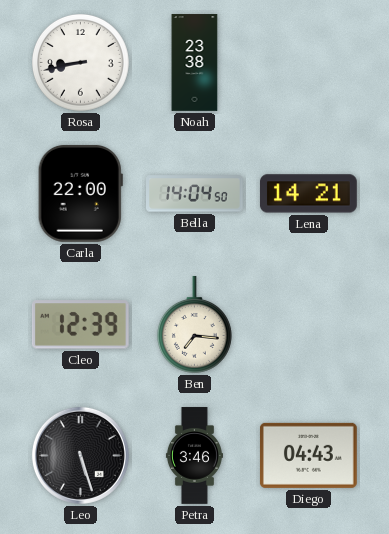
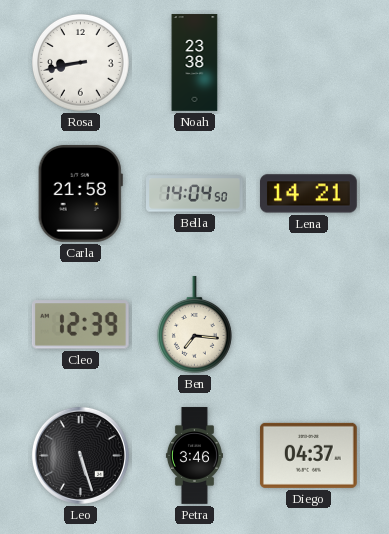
Carla: 22:00 -> 21:58 (80, 193)
Diego: 04:43 -> 04:37 (308, 455)
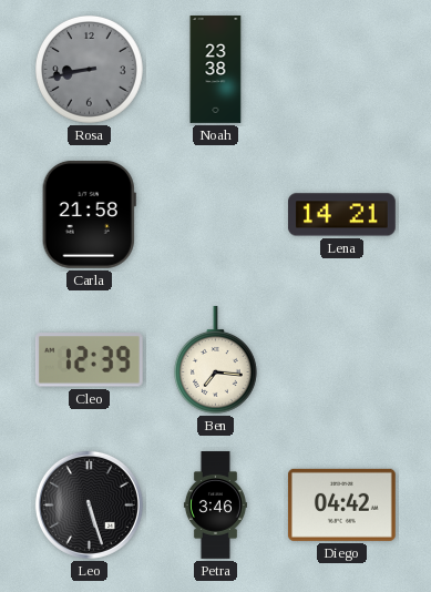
Rosa dial: white -> grey (89, 69)
Bella: 14:04 -> none (195, 194)
Diego: 04:37 -> 04:42 (341, 504)
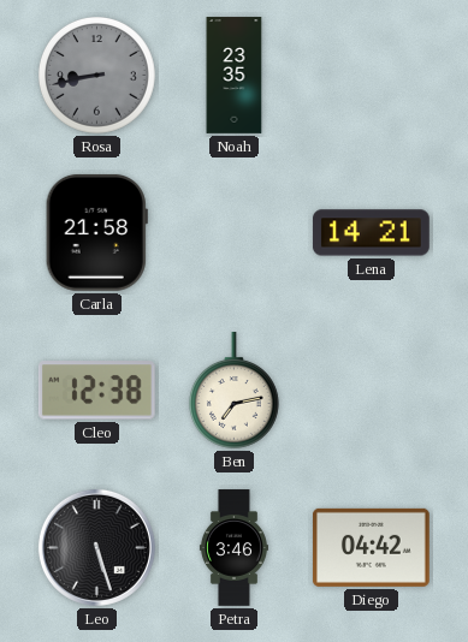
Noah: 23:38 -> 23:35 (235, 76)
Cleo: 12:39 -> 12:38 (96, 391)
Ben: 7:16 -> 7:13 (233, 391)
